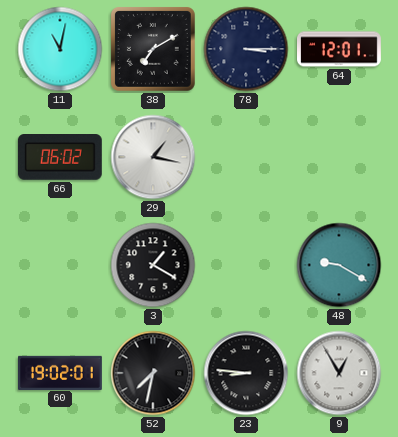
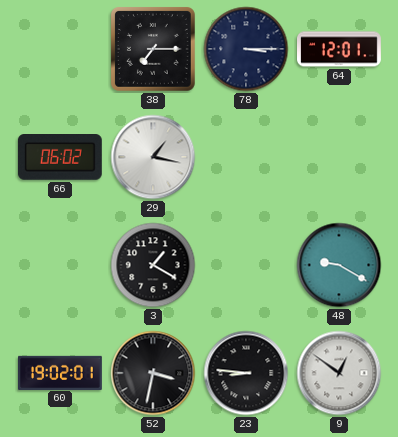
11: 11:02 -> none (60, 49)
38: 7:10 -> 7:15 (153, 49)
52: 7:32 -> 3:32 (153, 373)
9: 12:55 -> 12:51 (339, 373)
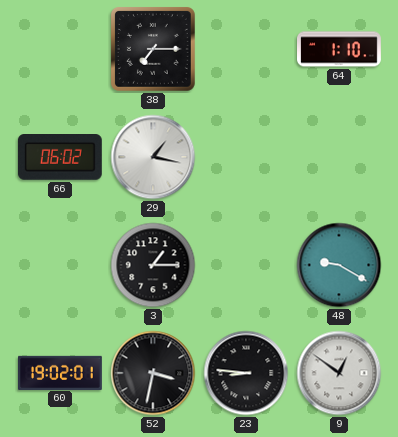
78: 3:15 -> none (246, 49)
64: 12:01 -> 1:10 (340, 49)
3: 1:20 -> 1:15 (153, 265)
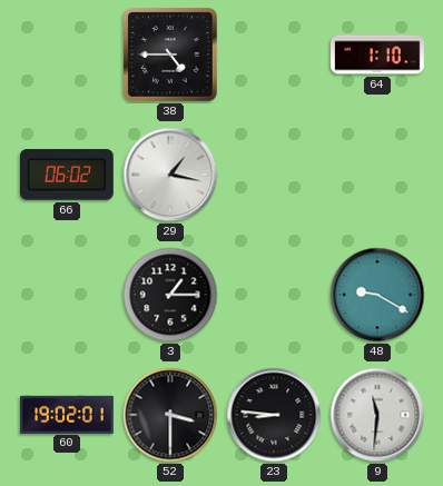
38: 7:15 -> 4:45 (170, 54)
52: 3:32 -> 3:30 (170, 415)
9: 12:51 -> 11:31 (377, 415)
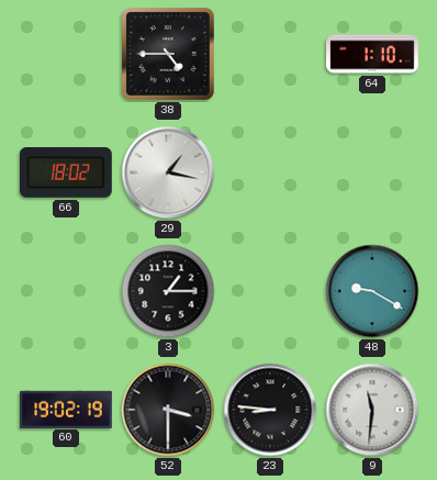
66: 06:02 -> 18:02 (66, 174)
60: 19:02:01 -> 19:02:19 (67, 409)
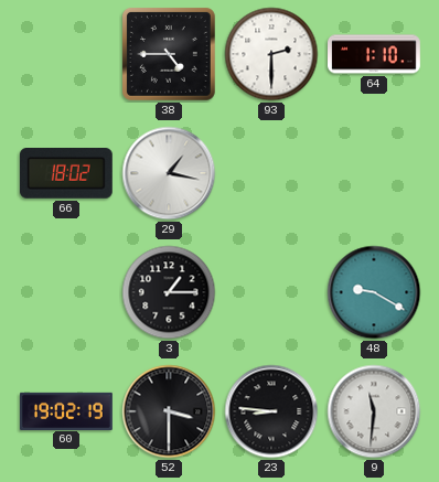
93: none -> 2:30 (271, 54)
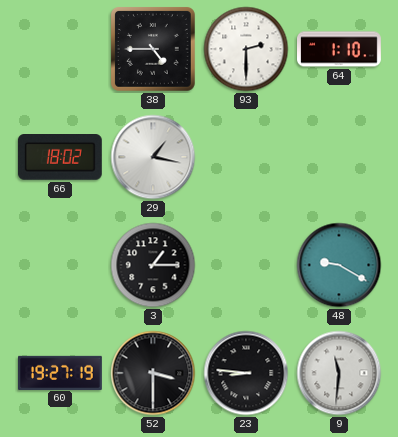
60: 19:02 -> 19:27 (61, 372)
